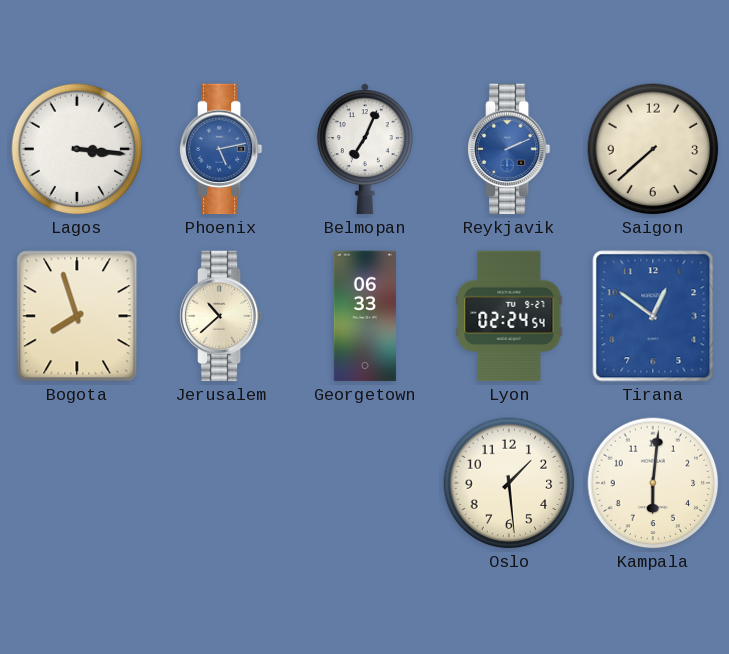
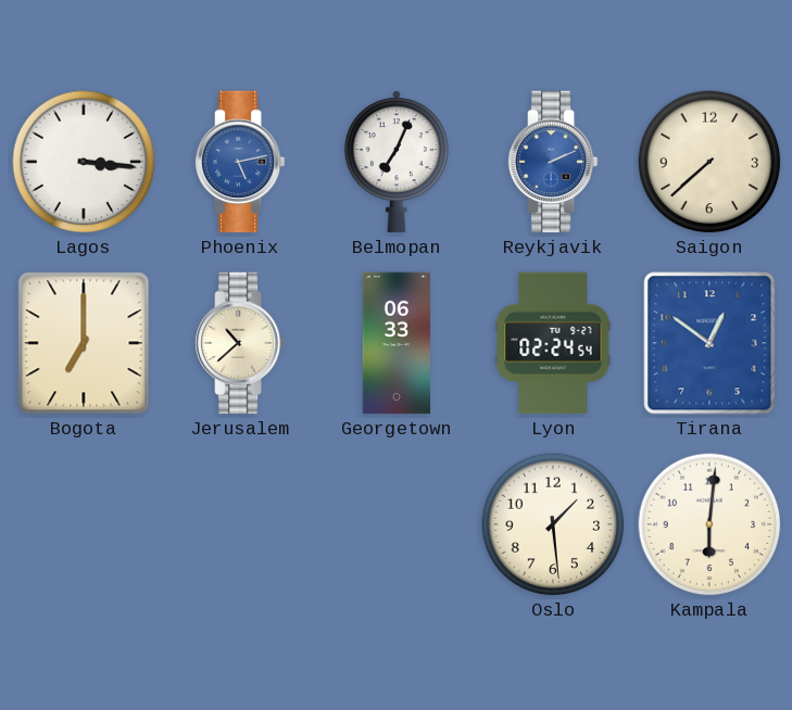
Bogota: 7:57 -> 7:00 (84, 343)
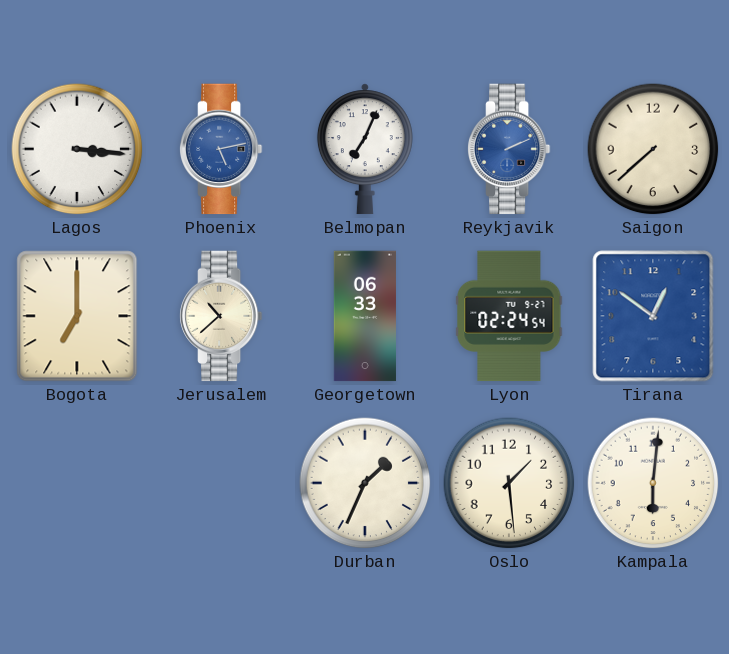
Durban: none -> 1:34 (365, 483)
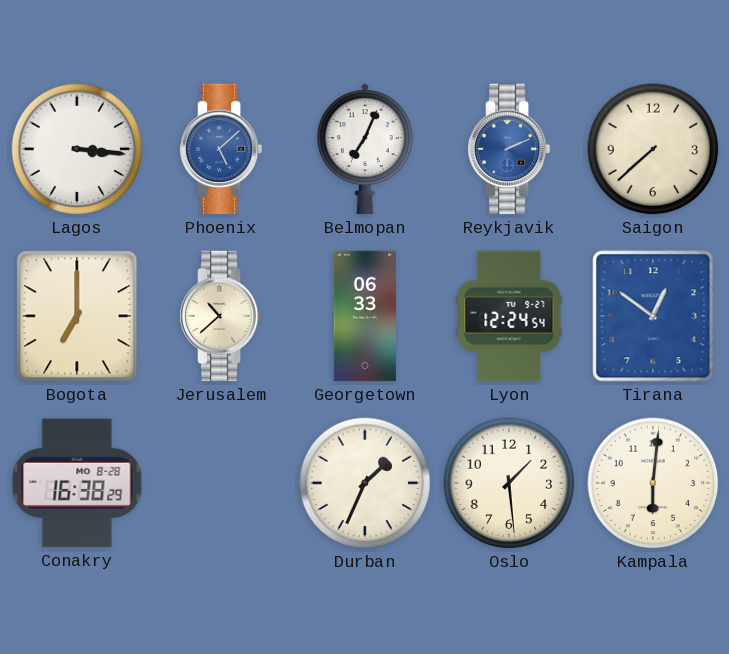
Phoenix: 5:13 -> 5:08 (221, 149)
Lyon: 02:24 -> 12:24 (509, 316)
Conakry: none -> 16:38 (77, 483)
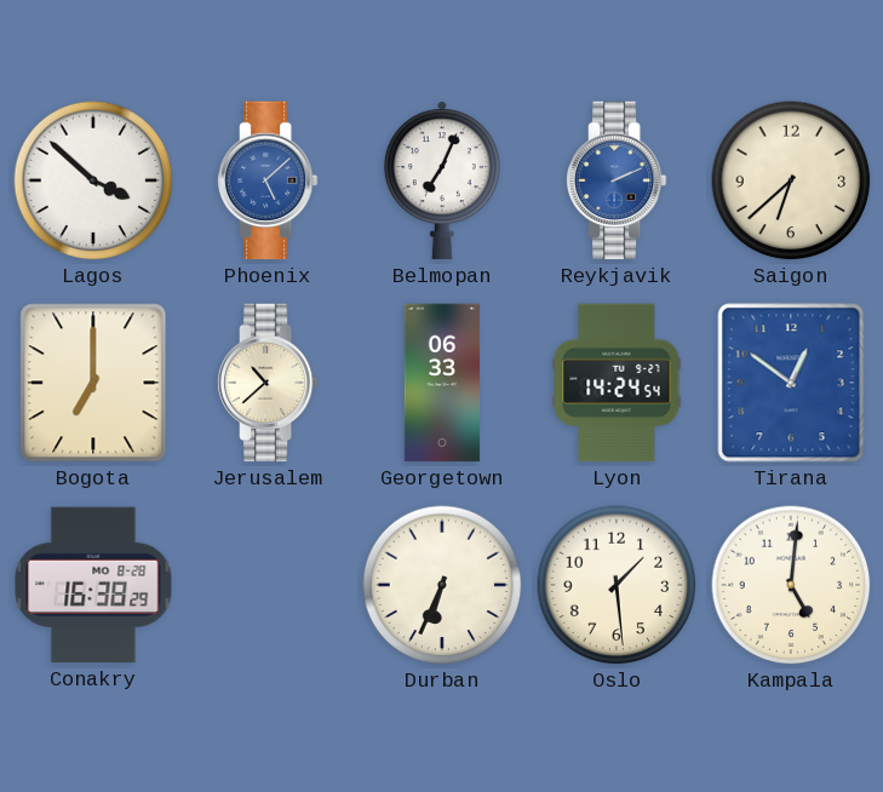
Lagos: 3:16 -> 3:52 (93, 180)
Saigon: 7:38 -> 6:38 (791, 180)
Lyon: 12:24 -> 14:24 (617, 383)
Durban: 1:34 -> 6:34 (442, 585)
Kampala: 6:01 -> 5:01 (791, 585)
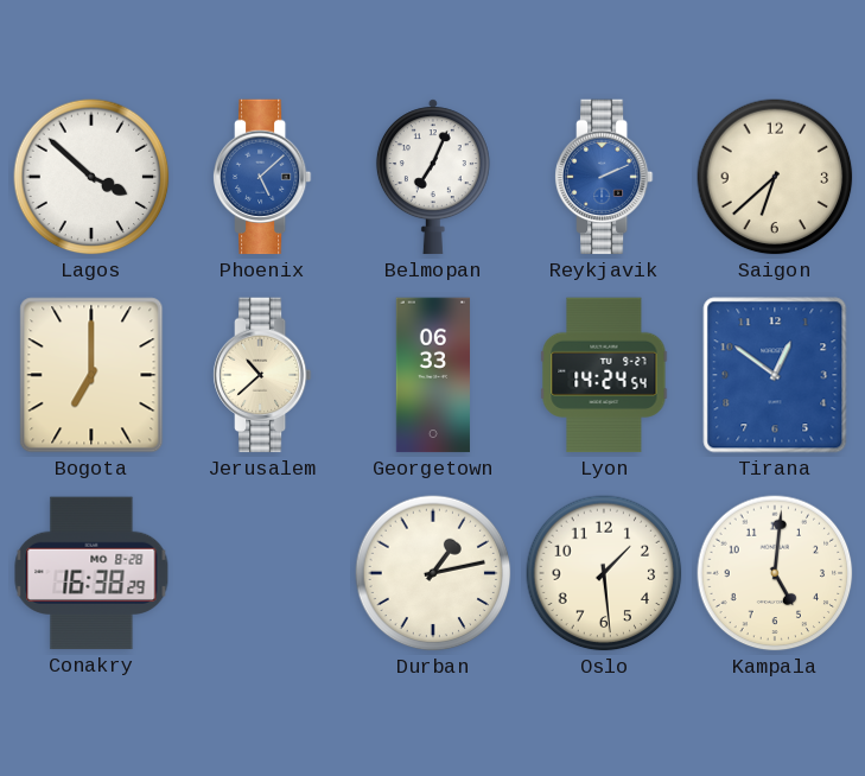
Durban: 6:34 -> 1:13 (433, 573)
